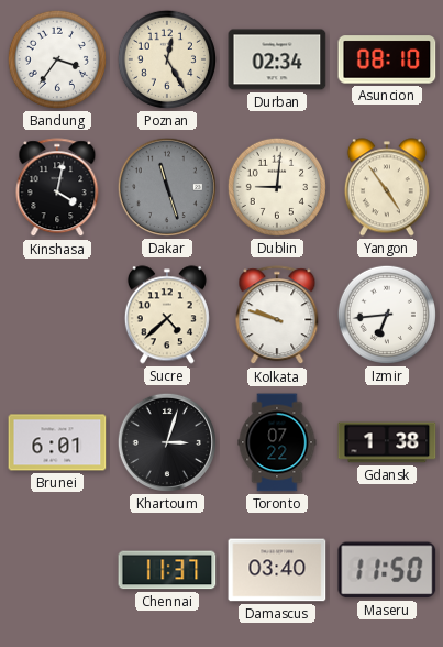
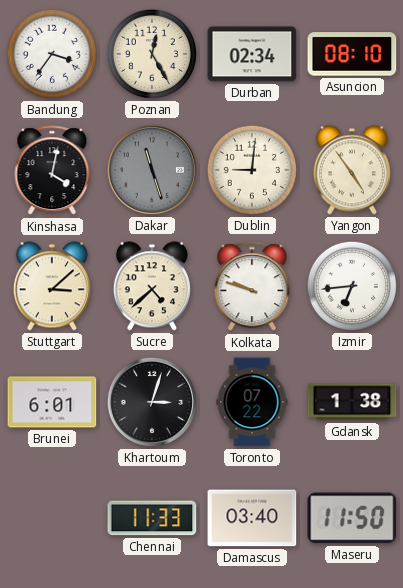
Stuttgart: none -> 3:08 (52, 286)
Chennai: 11:37 -> 11:33 (152, 518)
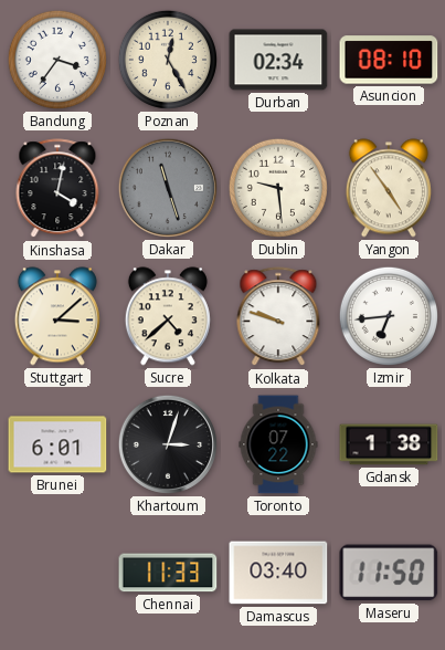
Dublin: 9:01 -> 9:29 (278, 188)
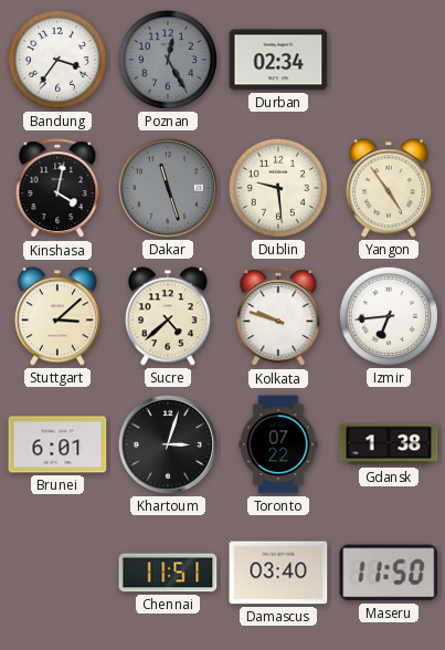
Poznan dial: cream -> grey (168, 60)
Asuncion: 08:10 -> none (389, 60)
Chennai: 11:33 -> 11:51 (168, 573)
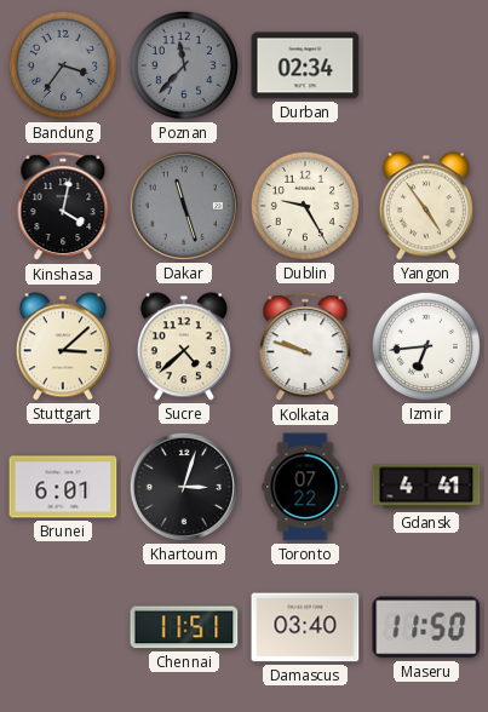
Bandung dial: white -> grey (63, 65)
Poznan: 12:25 -> 11:37 (184, 65)
Dublin: 9:29 -> 9:25 (305, 206)
Gdansk: 1:38 -> 4:41 (426, 487)
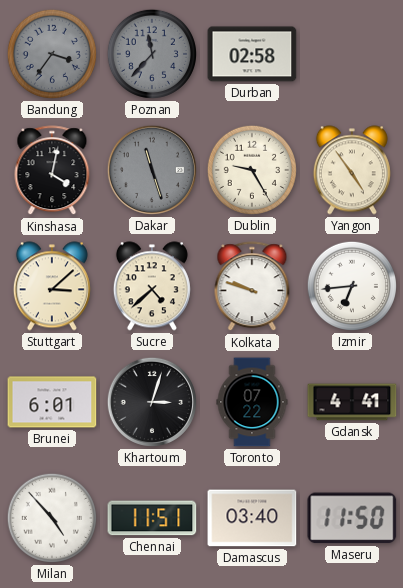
Durban: 02:34 -> 02:58 (252, 54)
Milan: none -> 4:53 (52, 518)
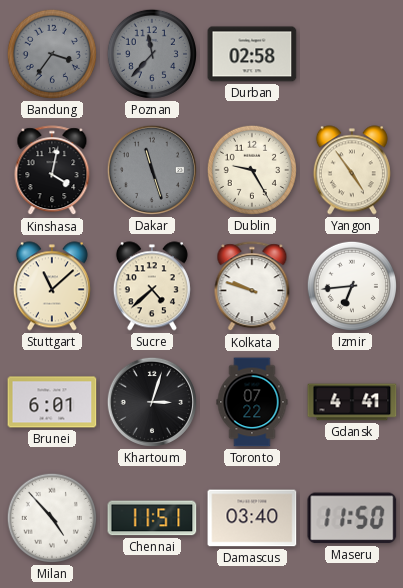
Stuttgart: 3:08 -> 11:08 (52, 286)
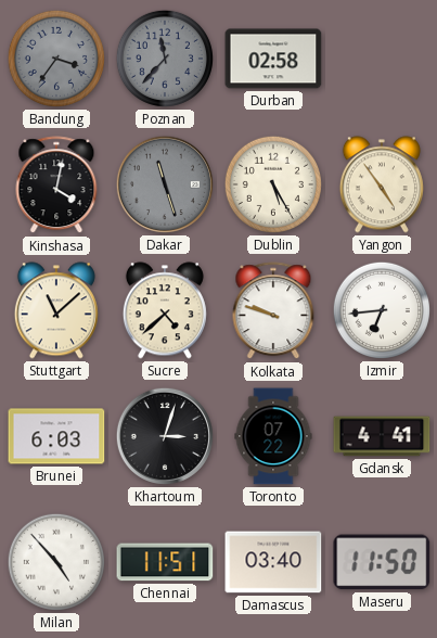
Dublin: 9:25 -> 5:25 (273, 184)
Brunei: 6:01 -> 6:03 (56, 436)
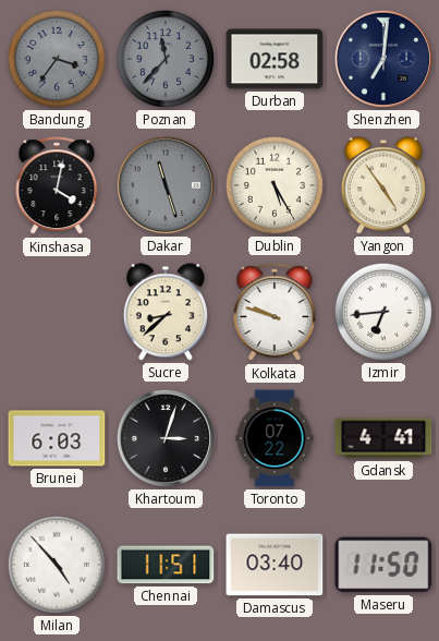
Shenzhen: none -> 7:01 (383, 59)
Stuttgart: 11:08 -> none (56, 310)
Sucre: 4:38 -> 8:38 (166, 312)
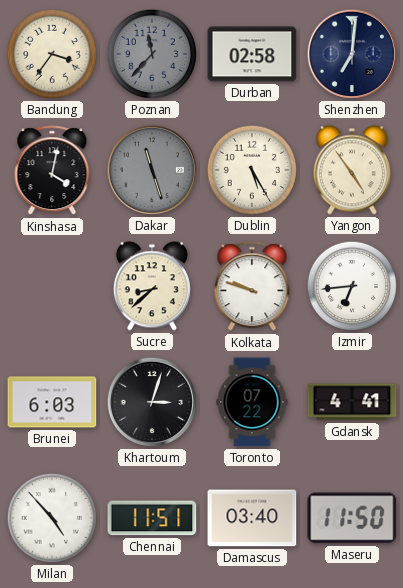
Bandung dial: grey -> cream (52, 54)
